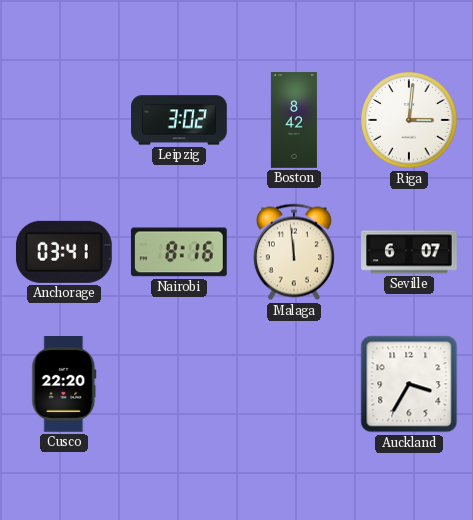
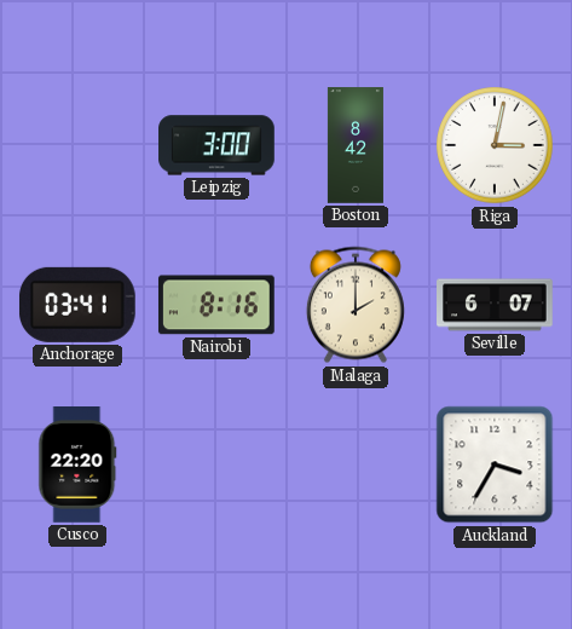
Leipzig: 3:02 -> 3:00 (216, 145)
Riga: 3:01 -> 3:02 (495, 145)
Malaga: 11:59 -> 2:00 (356, 305)
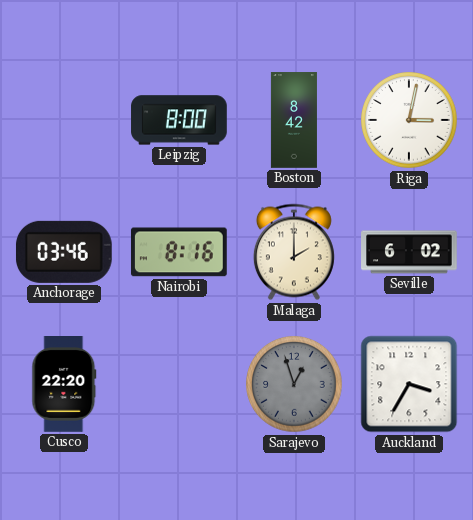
Leipzig: 3:00 -> 8:00 (179, 120)
Anchorage: 03:41 -> 03:46 (64, 252)
Seville: 6:07 -> 6:02 (409, 252)
Sarajevo: none -> 12:57 (294, 384)
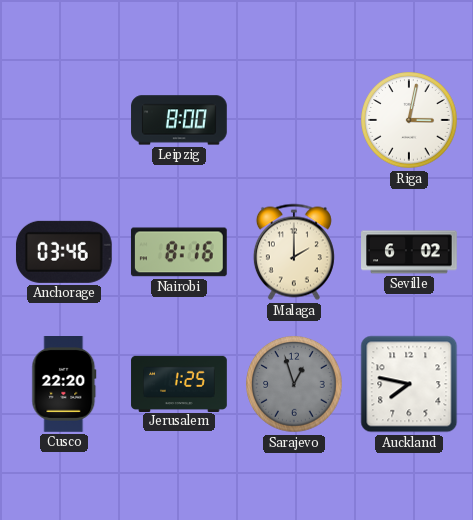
Boston: 8:42 -> none (294, 120)
Jerusalem: none -> 1:25 (179, 383)
Auckland: 3:35 -> 7:47 (409, 384)
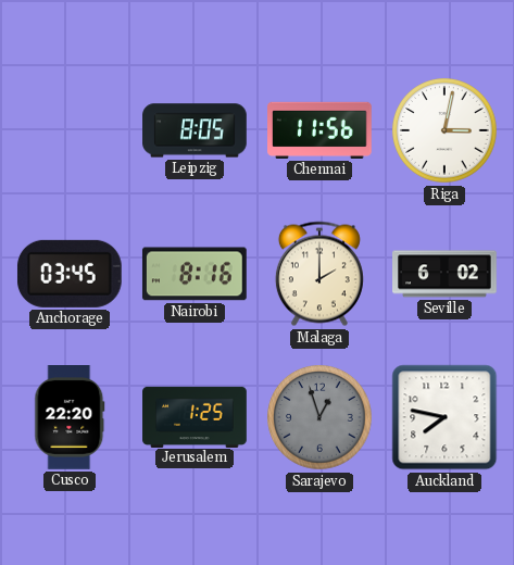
Leipzig: 8:00 -> 8:05 (195, 130)
Chennai: none -> 11:56 (321, 130)
Anchorage: 03:46 -> 03:45 (70, 274)
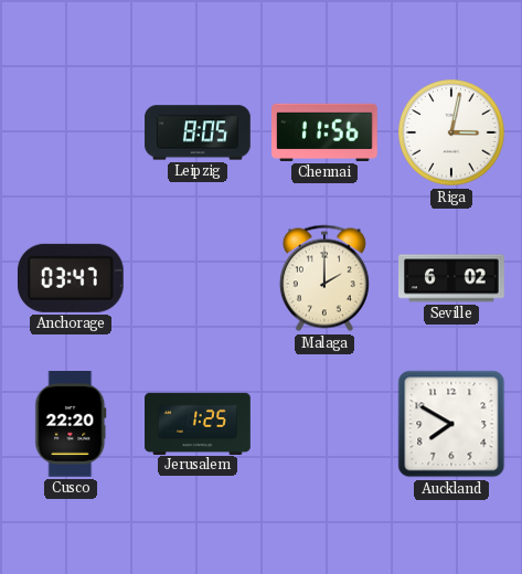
Anchorage: 03:45 -> 03:47 (71, 278)
Nairobi: 8:16 -> none (195, 274)
Sarajevo: 12:57 -> none (319, 417)
Auckland: 7:47 -> 7:50 (451, 424)
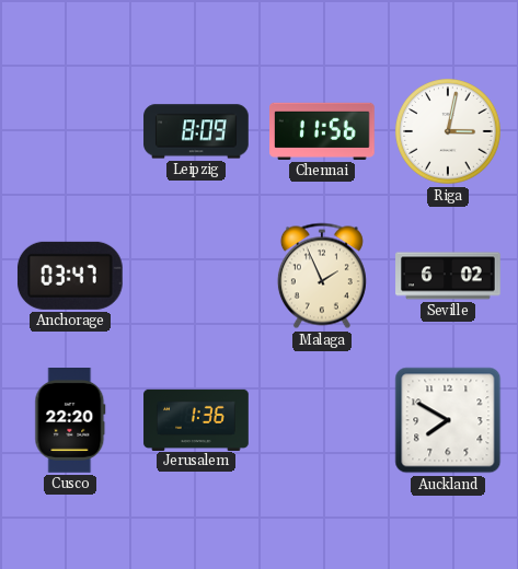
Leipzig: 8:05 -> 8:09 (196, 131)
Malaga: 2:00 -> 1:56 (322, 276)
Jerusalem: 1:25 -> 1:36 (196, 419)
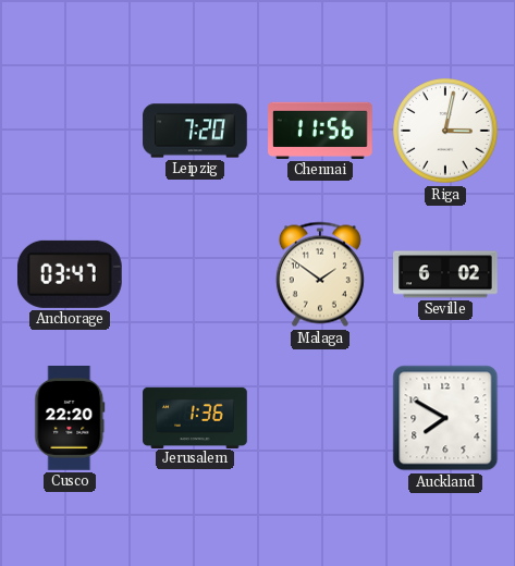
Leipzig: 8:09 -> 7:20 (195, 131)
Malaga: 1:56 -> 1:51 (320, 274)
